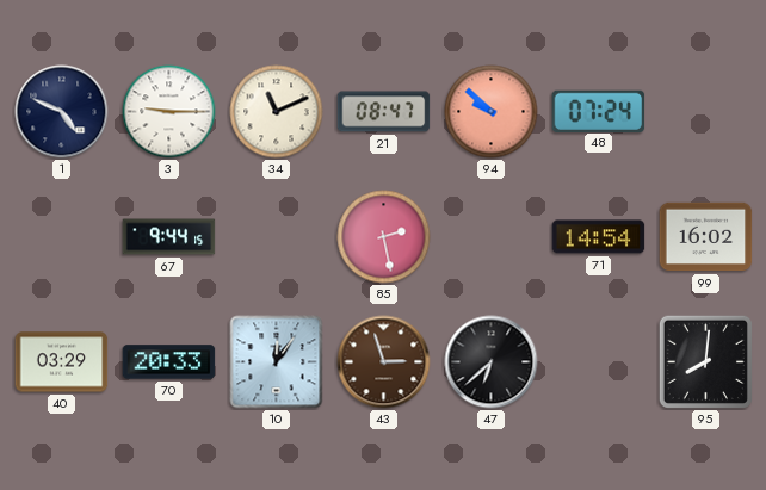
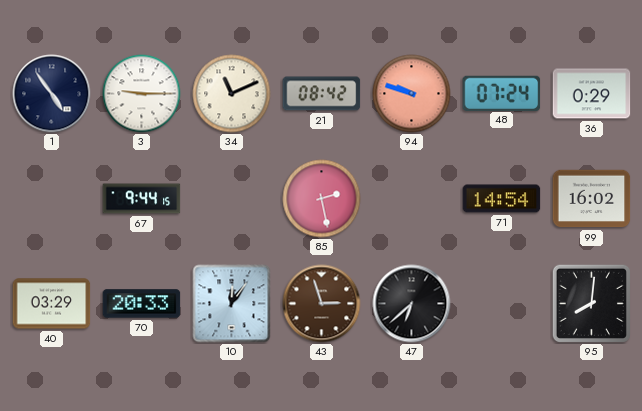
1: 4:49 -> 4:54 (52, 94)
21: 08:47 -> 08:42 (322, 94)
94: 9:52 -> 9:48 (412, 94)
36: none -> 0:29 (592, 94)
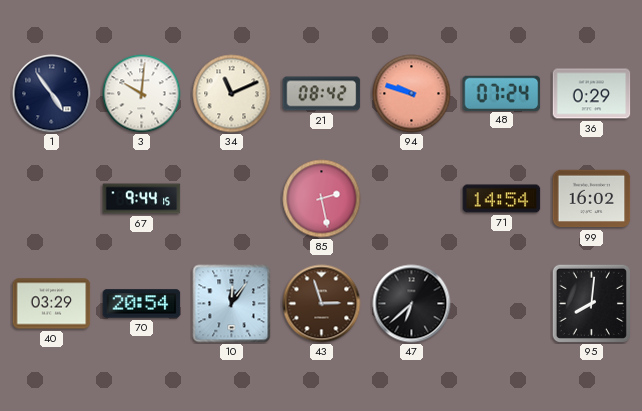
3: 9:15 -> 10:01 (142, 94)
70: 20:33 -> 20:54 (142, 304)
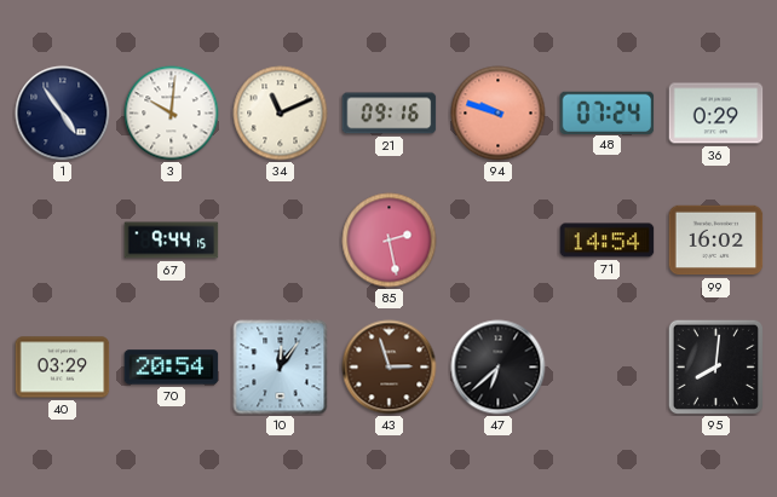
21: 08:42 -> 09:16 (390, 114)
